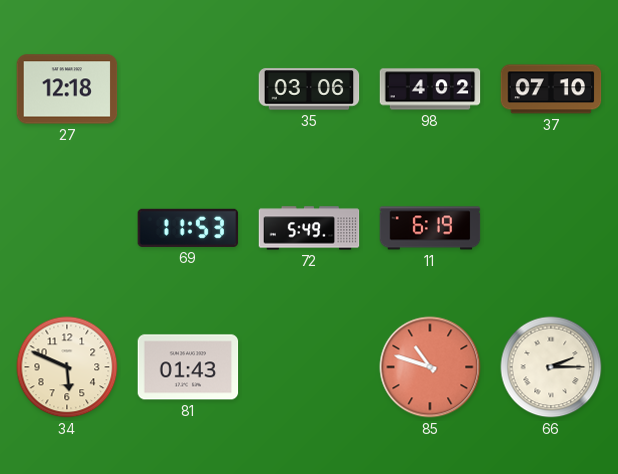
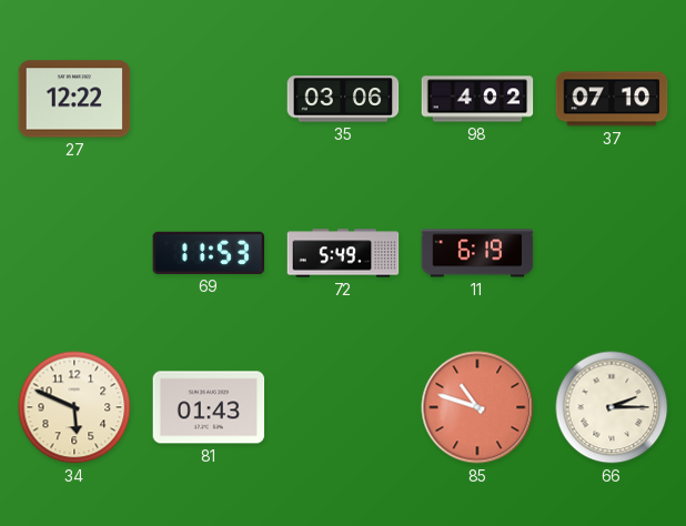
27: 12:18 -> 12:22 (74, 99)
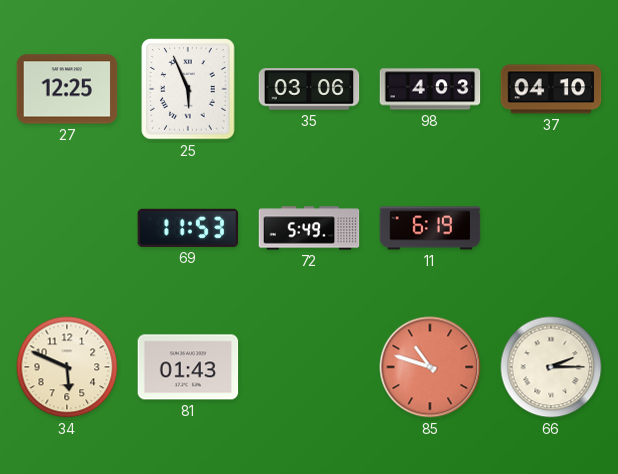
27: 12:22 -> 12:25 (67, 89)
25: none -> 5:56 (188, 89)
98: 4:02 -> 4:03 (430, 89)
37: 07:10 -> 04:10 (551, 89)
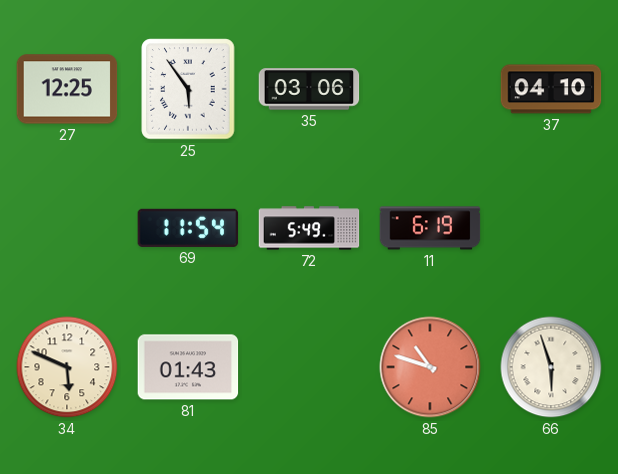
25: 5:56 -> 5:54 (188, 89)
98: 4:03 -> none (430, 89)
69: 11:53 -> 11:54 (188, 228)
66: 2:15 -> 5:57 (551, 367)
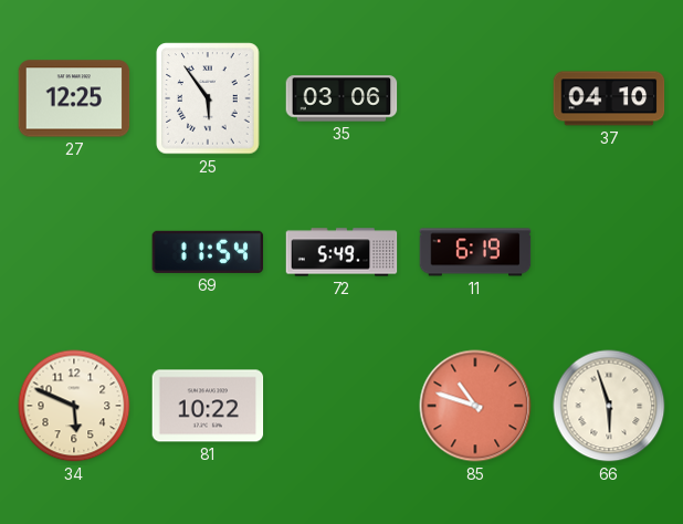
81: 01:43 -> 10:22 (208, 406)
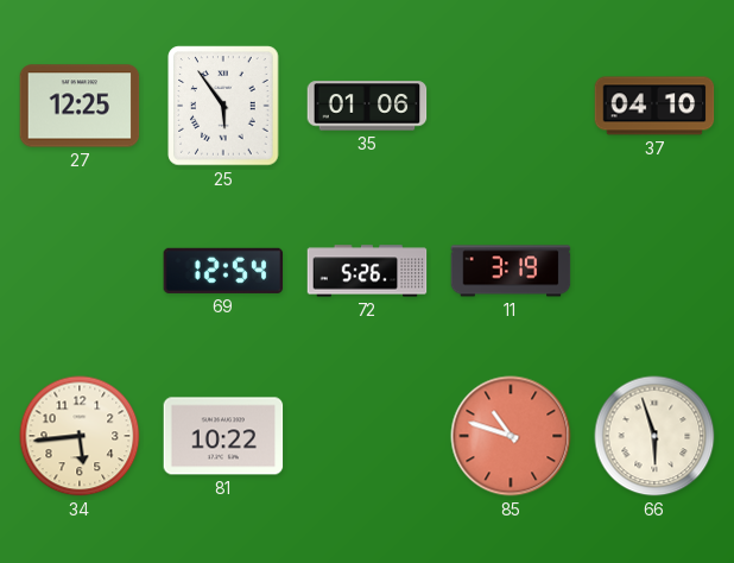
35: 03:06 -> 01:06 (367, 106)
69: 11:54 -> 12:54 (223, 271)
72: 5:49 -> 5:26 (367, 271)
11: 6:19 -> 3:19 (511, 271)
34: 5:49 -> 5:44 (80, 436)
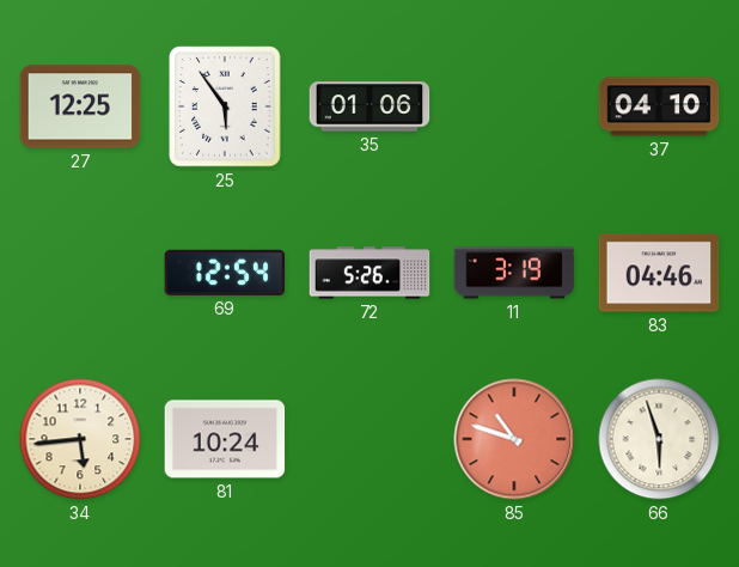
83: none -> 04:46 (659, 273)
81: 10:22 -> 10:24 (225, 439)
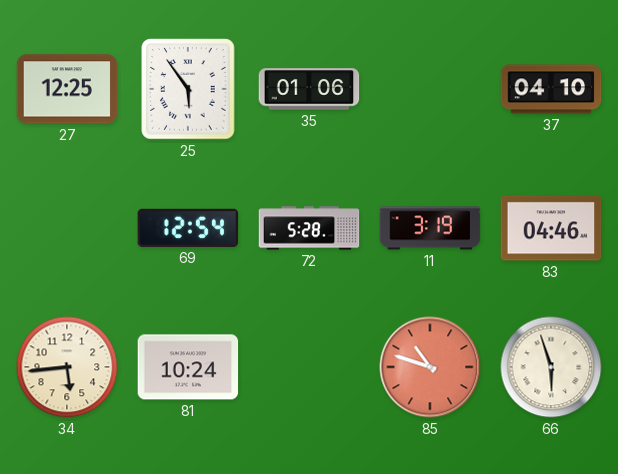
72: 5:26 -> 5:28 (309, 228)
